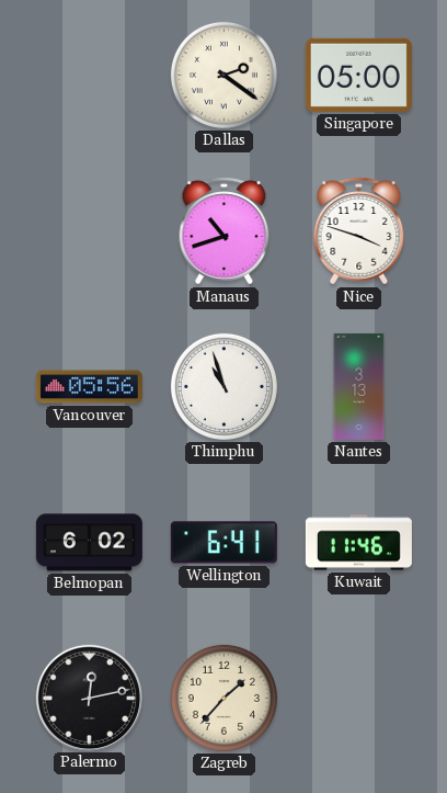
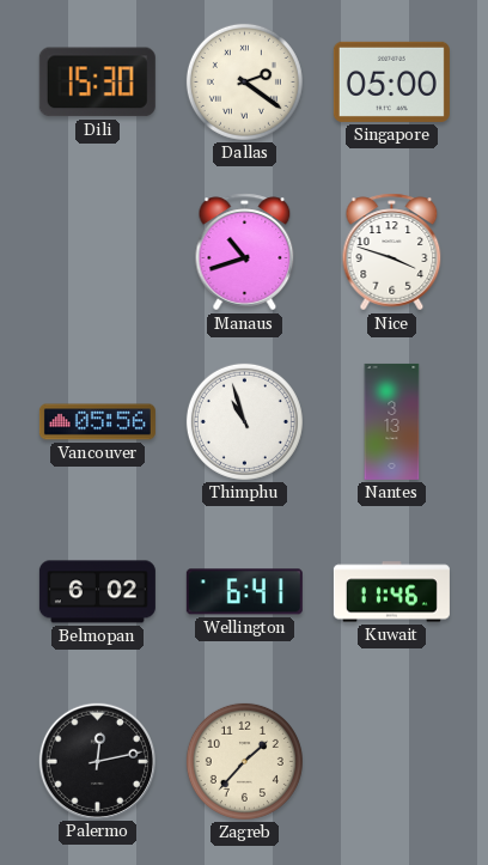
Dili: none -> 15:30 (97, 83)
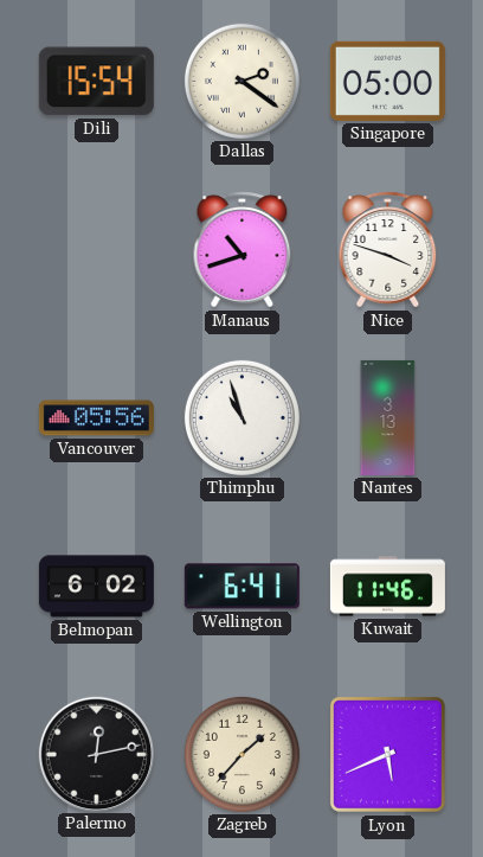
Dili: 15:30 -> 15:54 (96, 82)
Lyon: none -> 5:41 (387, 754)
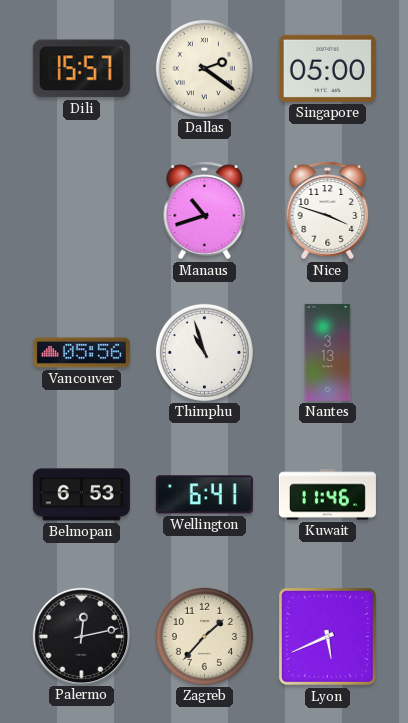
Dili: 15:54 -> 15:57 (81, 69)
Belmopan: 6:02 -> 6:53 (81, 495)
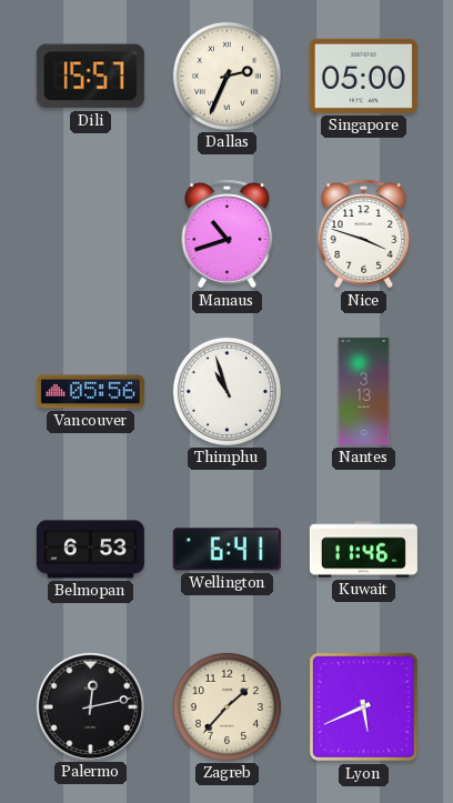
Dallas: 2:21 -> 2:34 (226, 76)
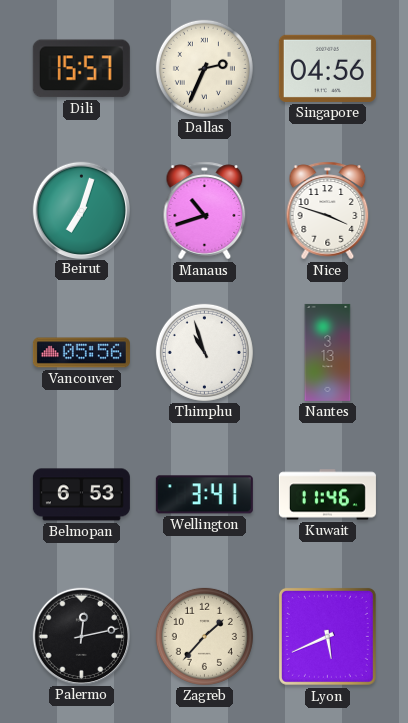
Singapore: 05:00 -> 04:56 (327, 68)
Beirut: none -> 7:03 (81, 210)
Wellington: 6:41 -> 3:41 (204, 495)
